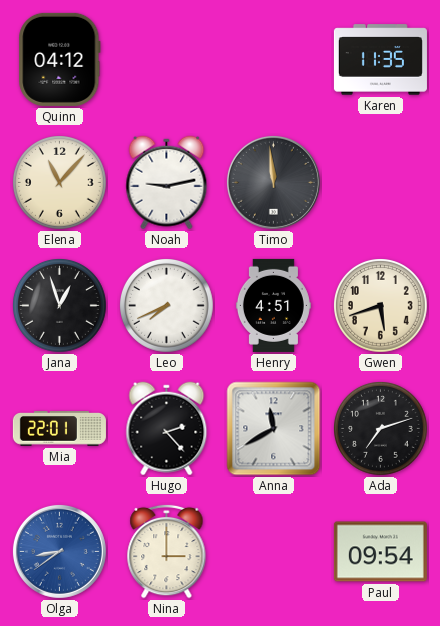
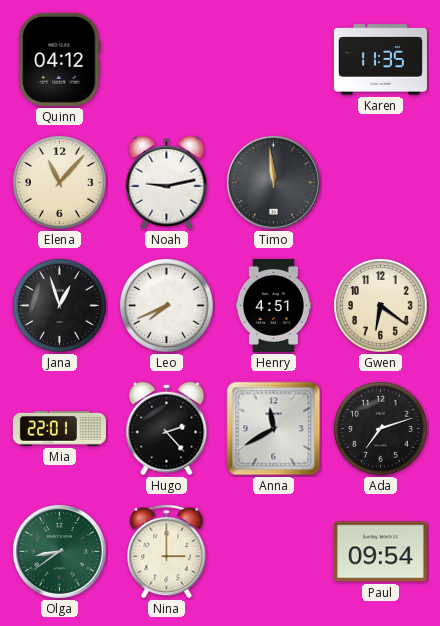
Gwen: 5:42 -> 6:21 (381, 306)
Olga dial: blue -> green (59, 551)
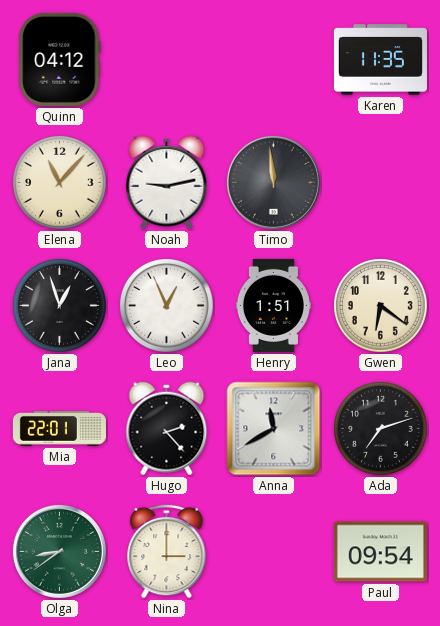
Leo: 7:41 -> 12:56 (167, 306)
Henry: 4:51 -> 1:51 (273, 305)
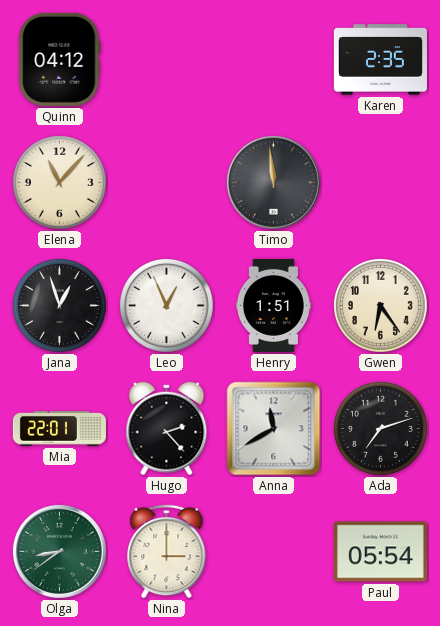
Karen: 11:35 -> 2:35 (380, 60)
Noah: 9:13 -> none (167, 183)
Gwen: 6:21 -> 6:24 (381, 306)
Paul: 09:54 -> 05:54 (380, 552)
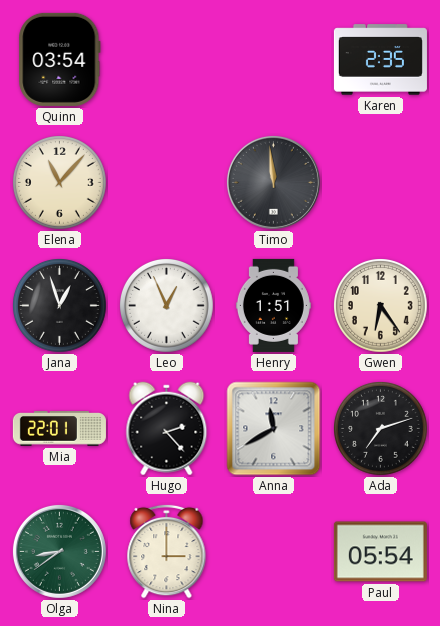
Quinn: 04:12 -> 03:54 (60, 59)
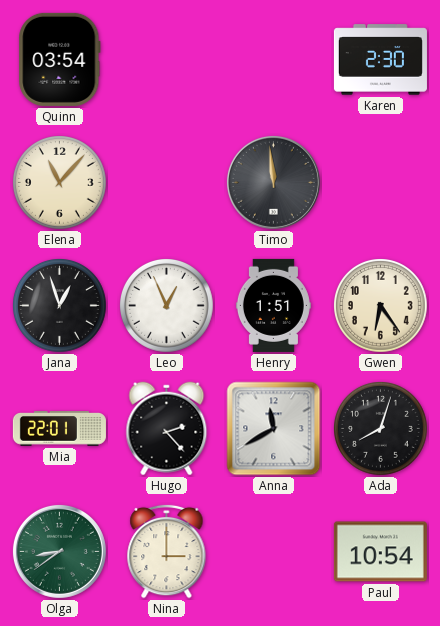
Karen: 2:35 -> 2:30 (380, 60)
Ada: 7:12 -> 8:03 (381, 429)
Paul: 05:54 -> 10:54 (380, 552)
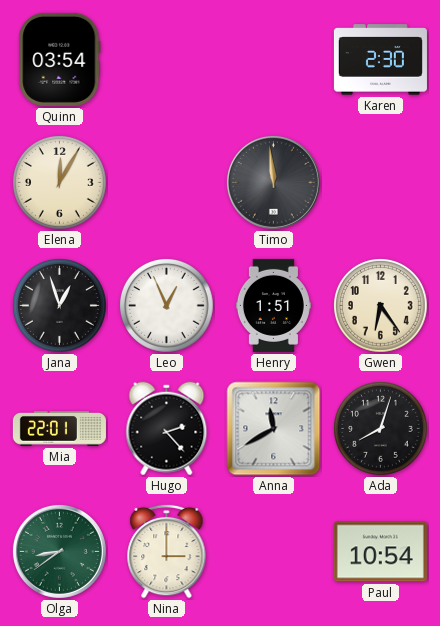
Elena: 11:07 -> 12:05 (60, 183)
